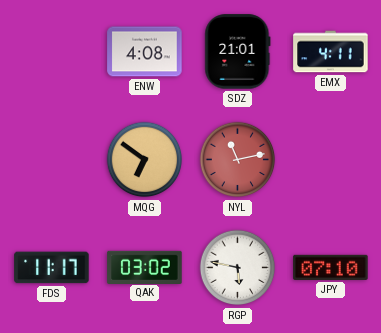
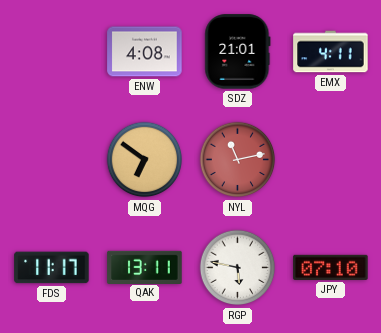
QAK: 03:02 -> 13:11 (145, 267)
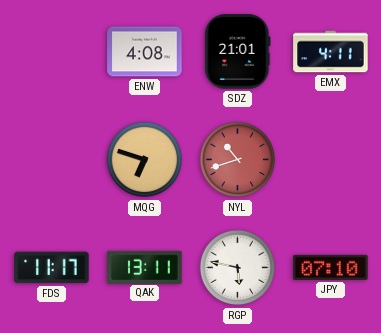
MQG: 6:51 -> 6:48 (145, 160)
NYL: 11:13 -> 10:42 (238, 160)
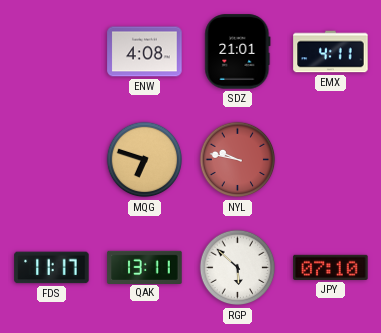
NYL: 10:42 -> 9:47 (238, 160)
RGP: 5:47 -> 5:52 (238, 268)
